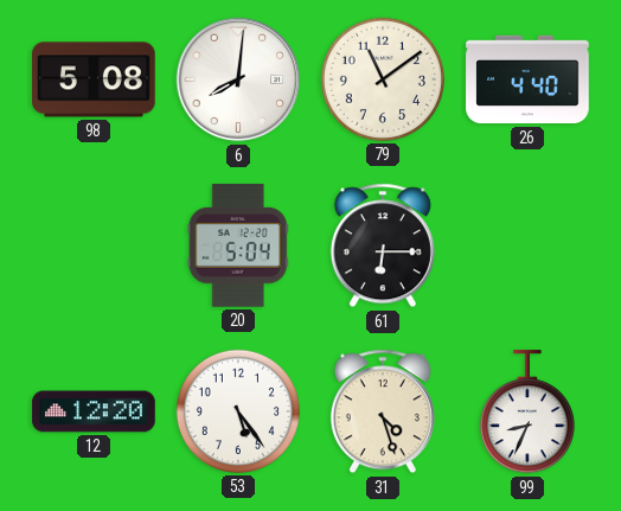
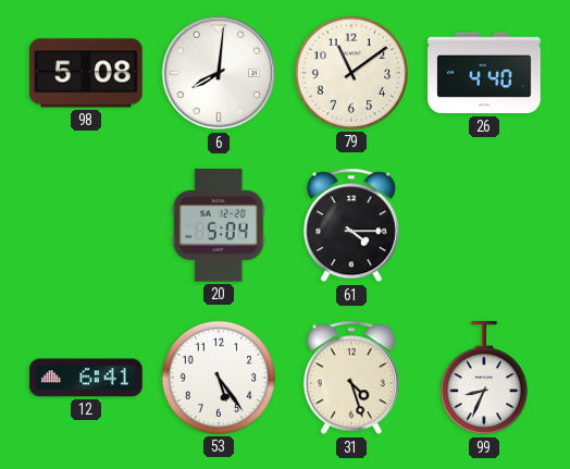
61: 6:15 -> 4:15 (351, 225)
12: 12:20 -> 6:41 (86, 378)
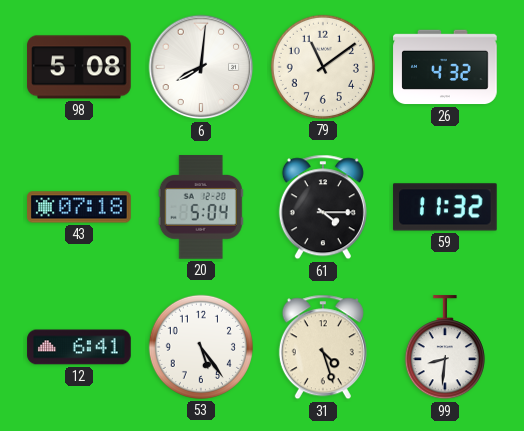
26: 4:40 -> 4:32 (445, 67)
43: none -> 07:18 (79, 207)
59: none -> 11:32 (445, 207)
99: 8:34 -> 8:31 (445, 348)
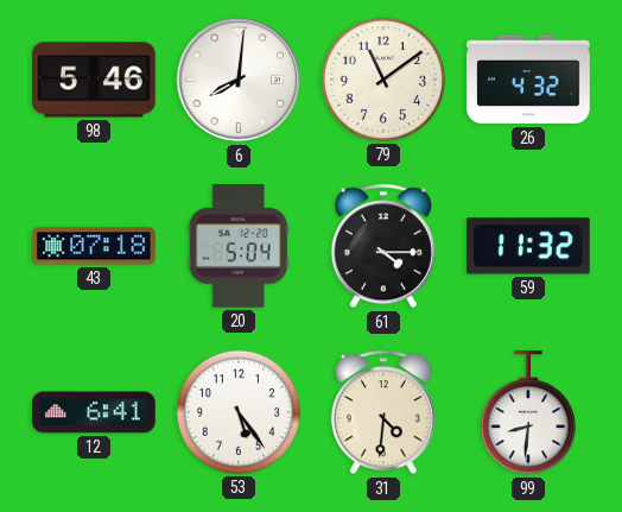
98: 5:08 -> 5:46 (94, 80)
31: 4:27 -> 4:31 (383, 412)
